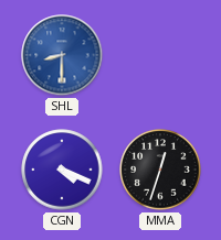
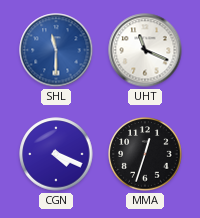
SHL: 8:30 -> 11:30 (56, 50)
UHT: none -> 11:19 (145, 50)
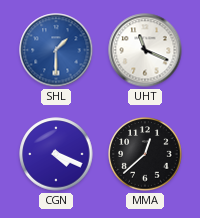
SHL: 11:30 -> 1:30 (56, 50)
MMA: 12:33 -> 12:38 (145, 154)
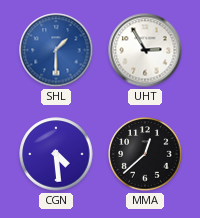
UHT: 11:19 -> 2:55 (145, 50)
CGN: 4:19 -> 4:29 (56, 154)
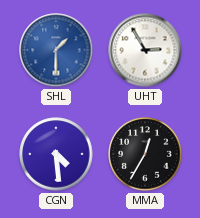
MMA: 12:38 -> 12:35 (145, 154)
